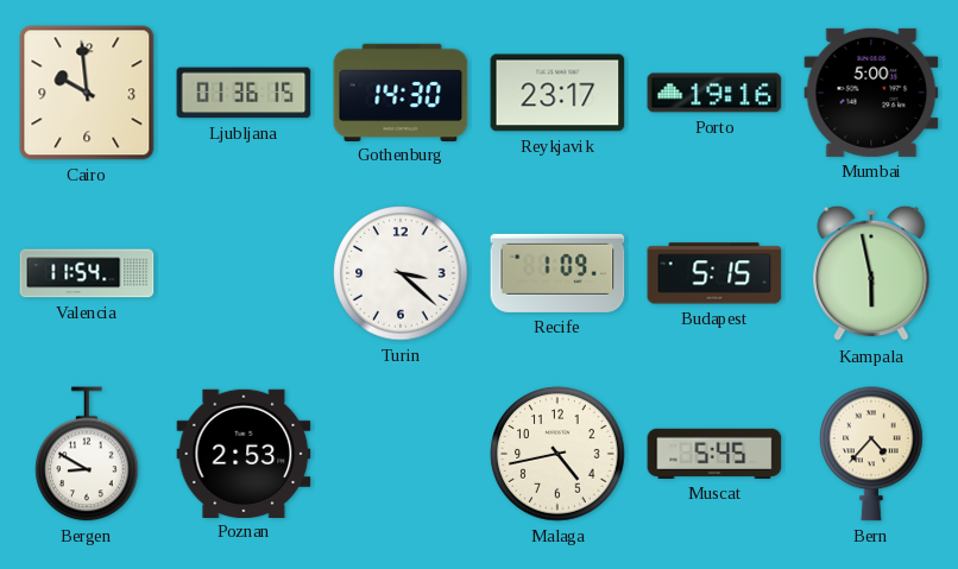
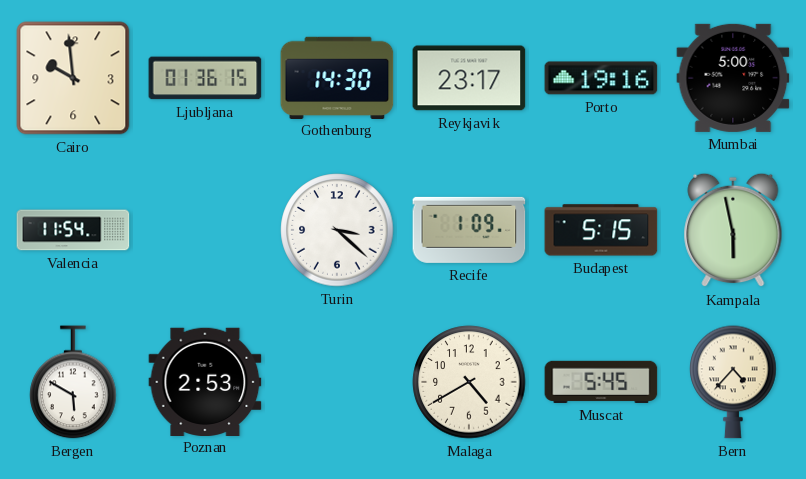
Bergen: 8:50 -> 5:50 (73, 382)
Malaga: 4:43 -> 4:40 (469, 382)
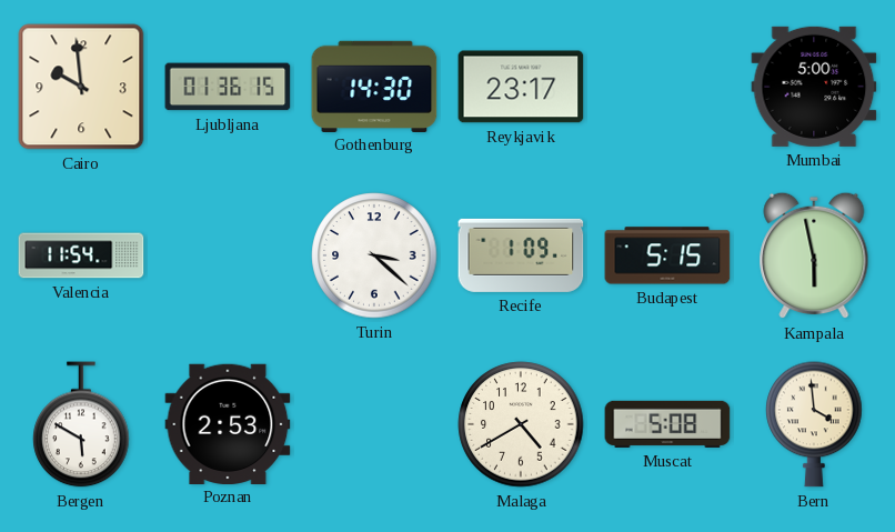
Porto: 19:16 -> none (601, 78)
Muscat: 5:45 -> 5:08 (667, 424)
Bern: 4:37 -> 3:59 (814, 424)
